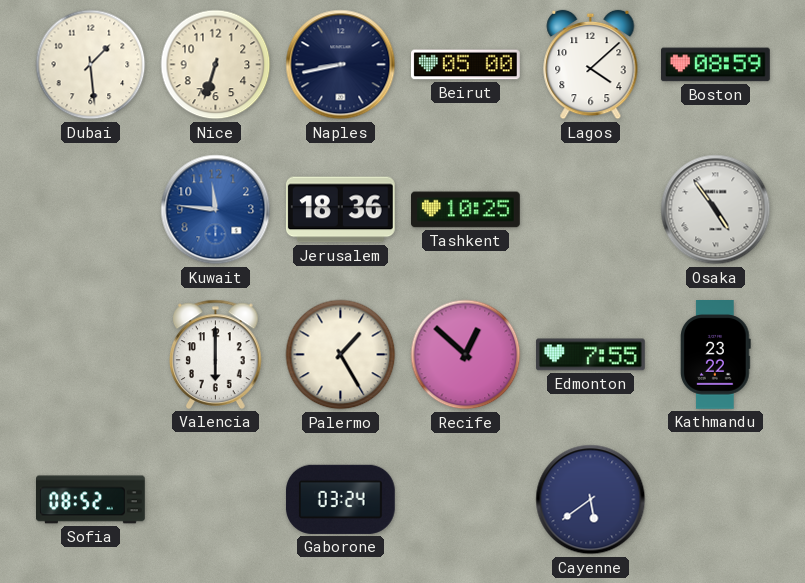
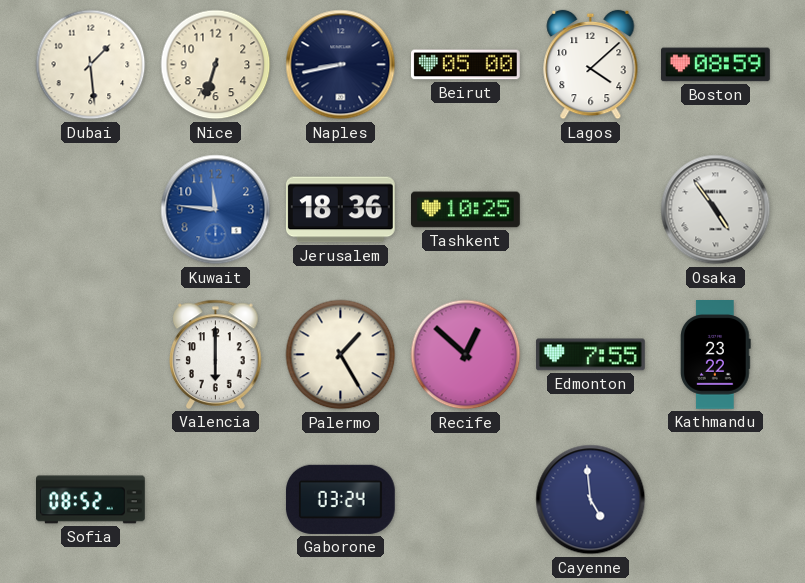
Cayenne: 5:39 -> 4:59 (591, 500)
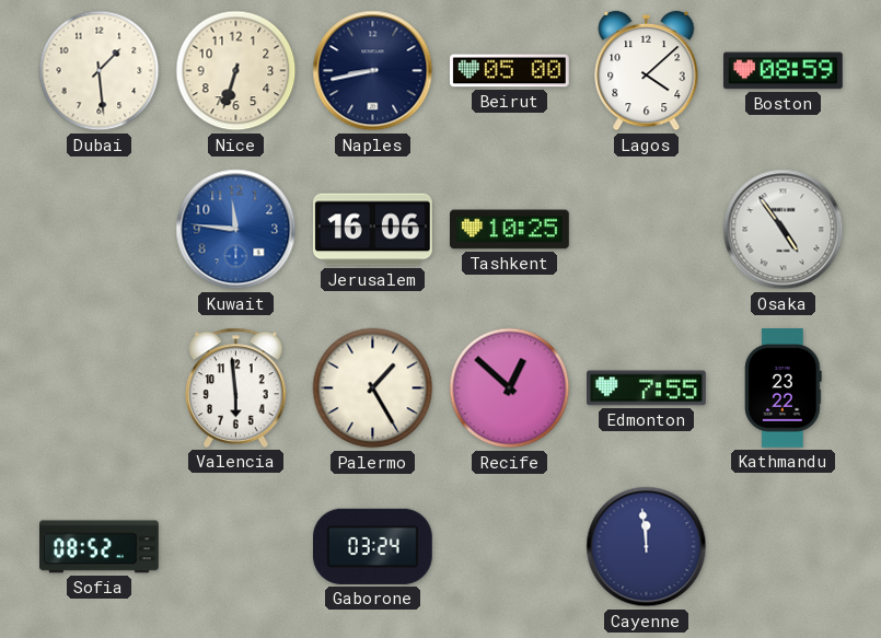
Jerusalem: 18:36 -> 16:06 (372, 230)
Valencia: 6:00 -> 5:59 (236, 387)
Cayenne: 4:59 -> 11:59 (647, 547)
